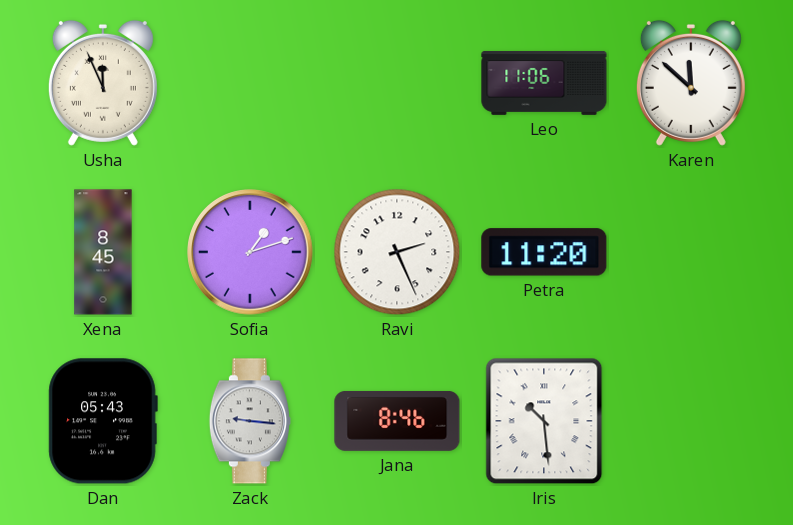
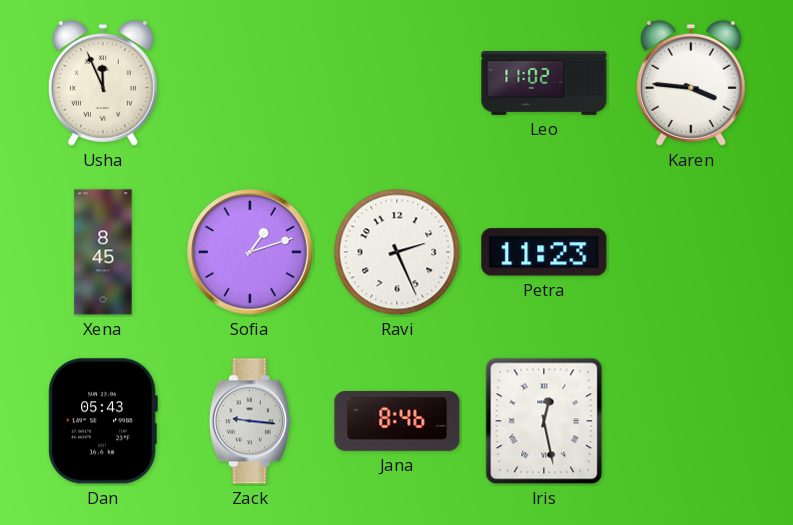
Leo: 11:06 -> 11:02 (544, 83)
Karen: 11:52 -> 3:46 (691, 83)
Petra: 11:20 -> 11:23 (544, 252)
Iris: 10:29 -> 12:28 (544, 421)
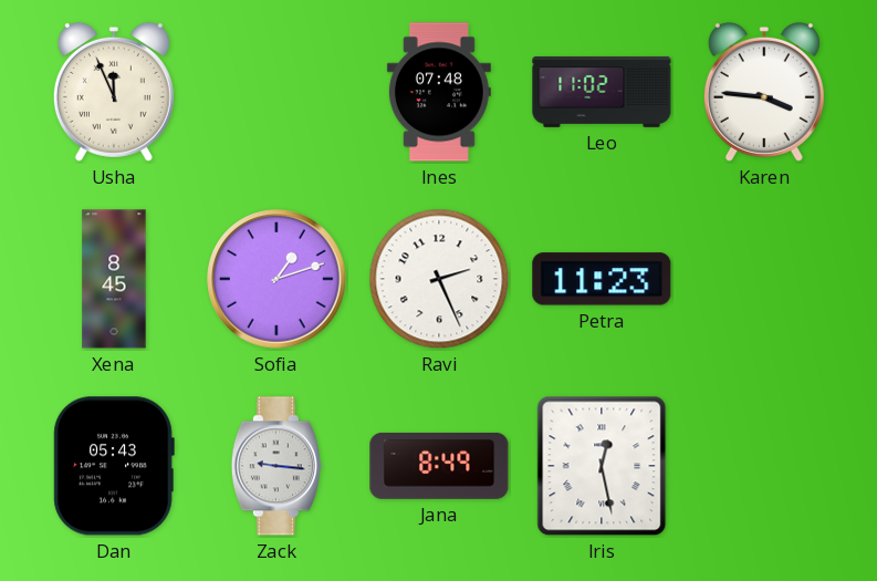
Ines: none -> 07:48 (439, 92)
Jana: 8:46 -> 8:49 (439, 466)
